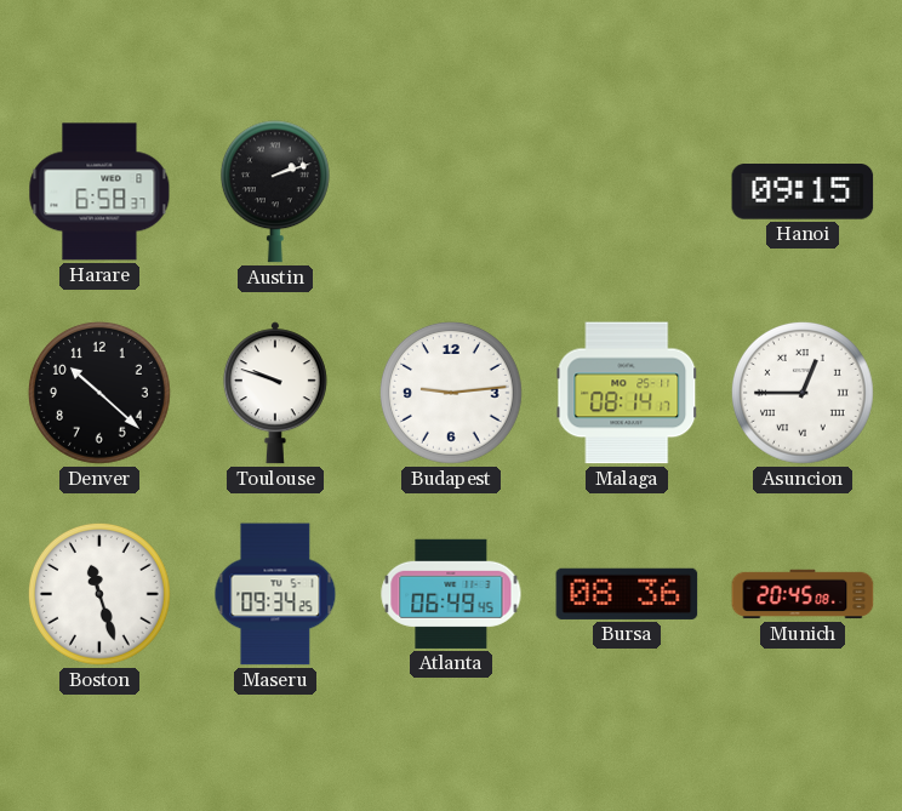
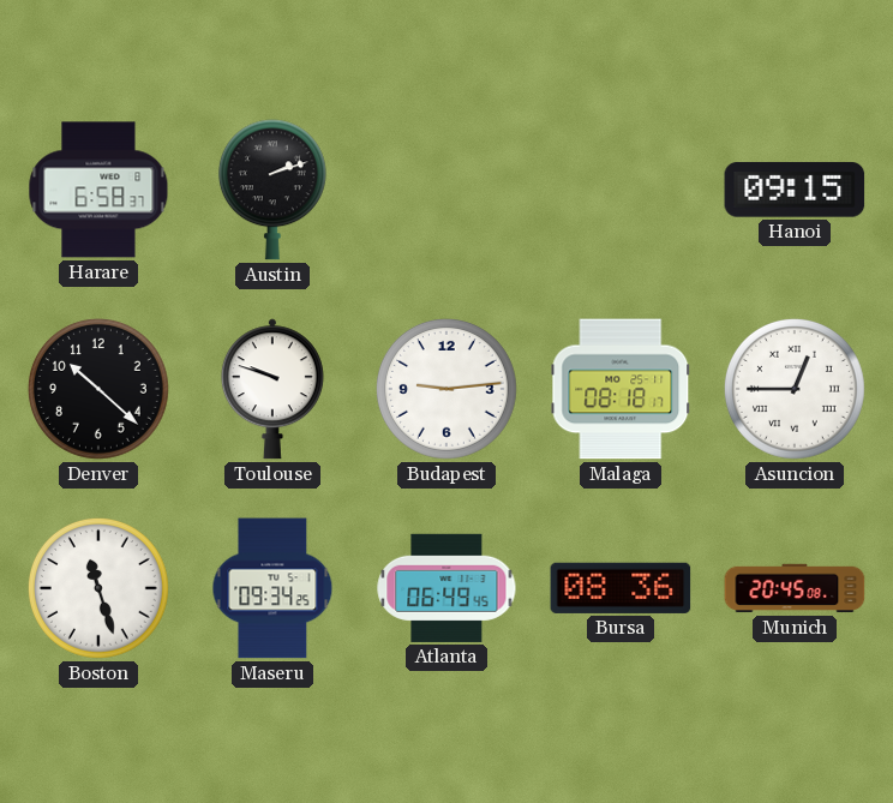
Malaga: 08:14 -> 08:18 (621, 389)
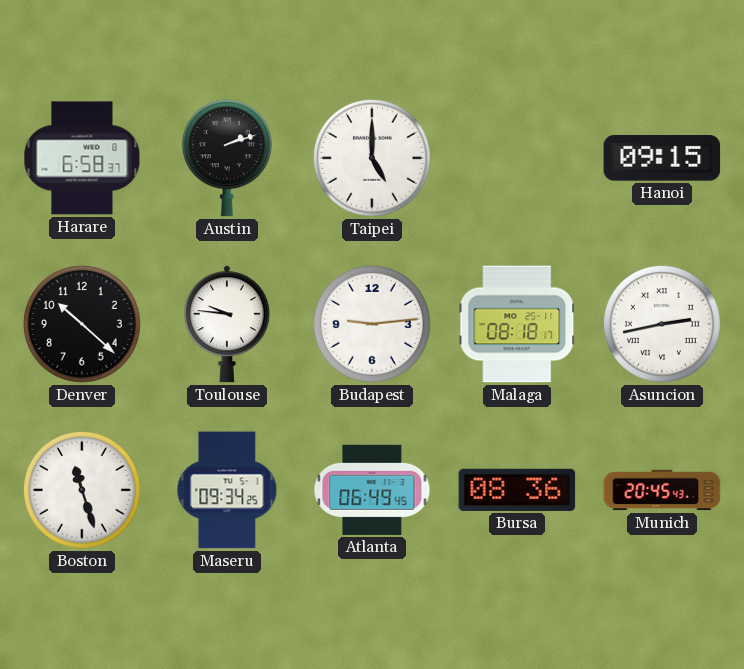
Taipei: none -> 5:00 (372, 158)
Toulouse: 9:48 -> 9:46 (227, 324)
Asuncion: 12:45 -> 2:43 (662, 324)
Munich: 20:45:08 -> 20:45:43 (662, 490)
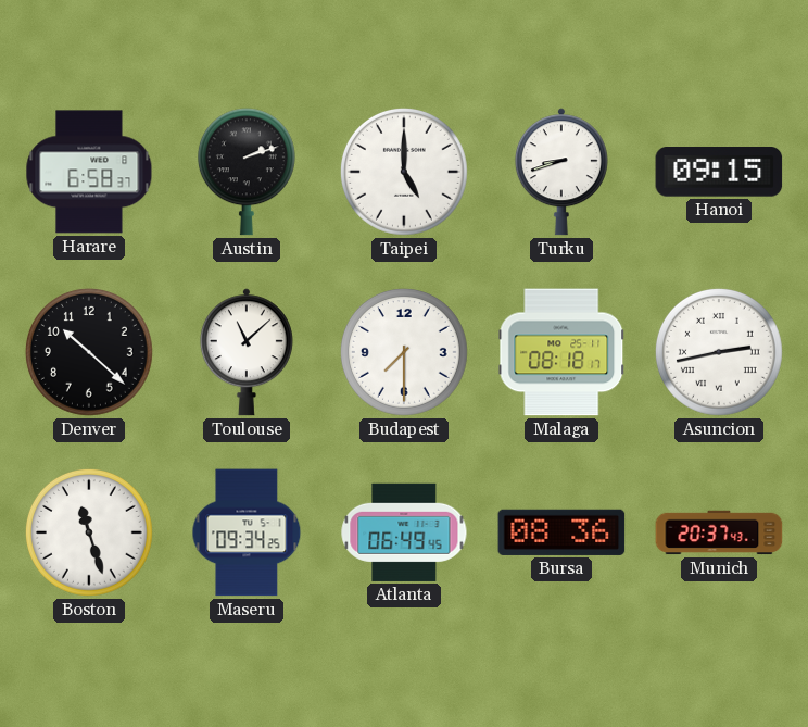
Turku: none -> 8:42 (561, 172)
Toulouse: 9:46 -> 11:08 (247, 352)
Budapest: 9:14 -> 7:30 (404, 352)
Munich: 20:45 -> 20:37 (719, 532)
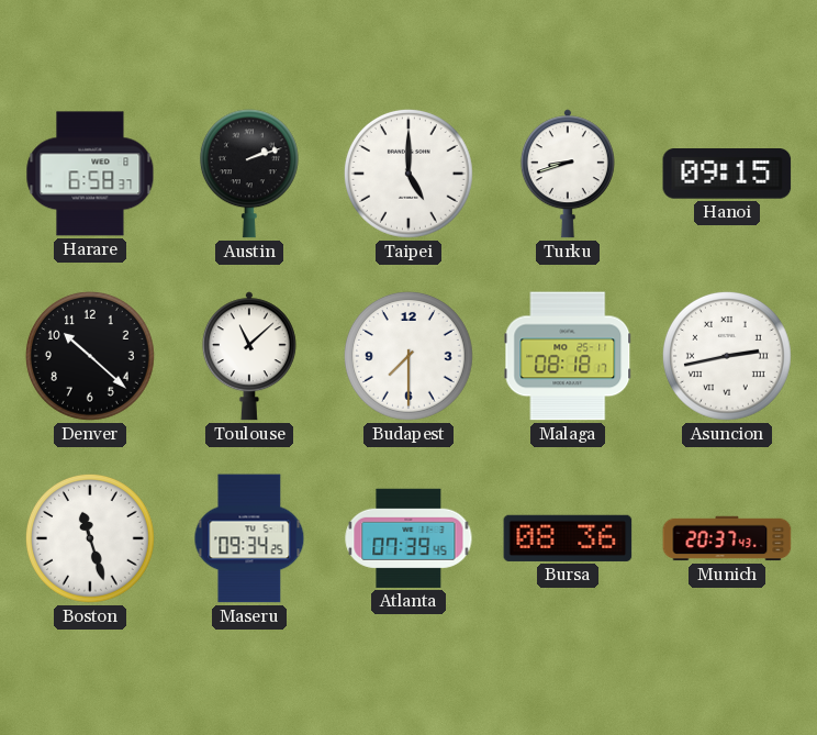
Atlanta: 06:49 -> 07:39 (408, 538)
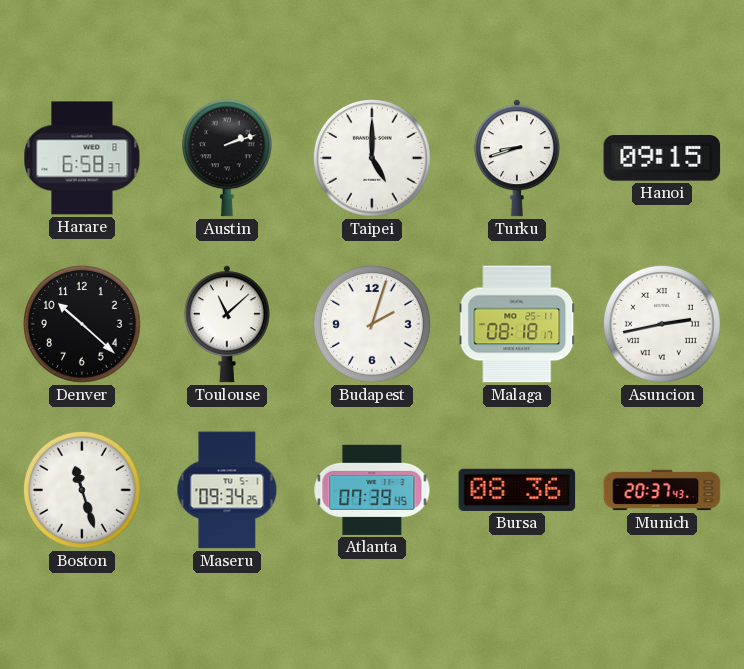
Budapest: 7:30 -> 2:03 (372, 324)
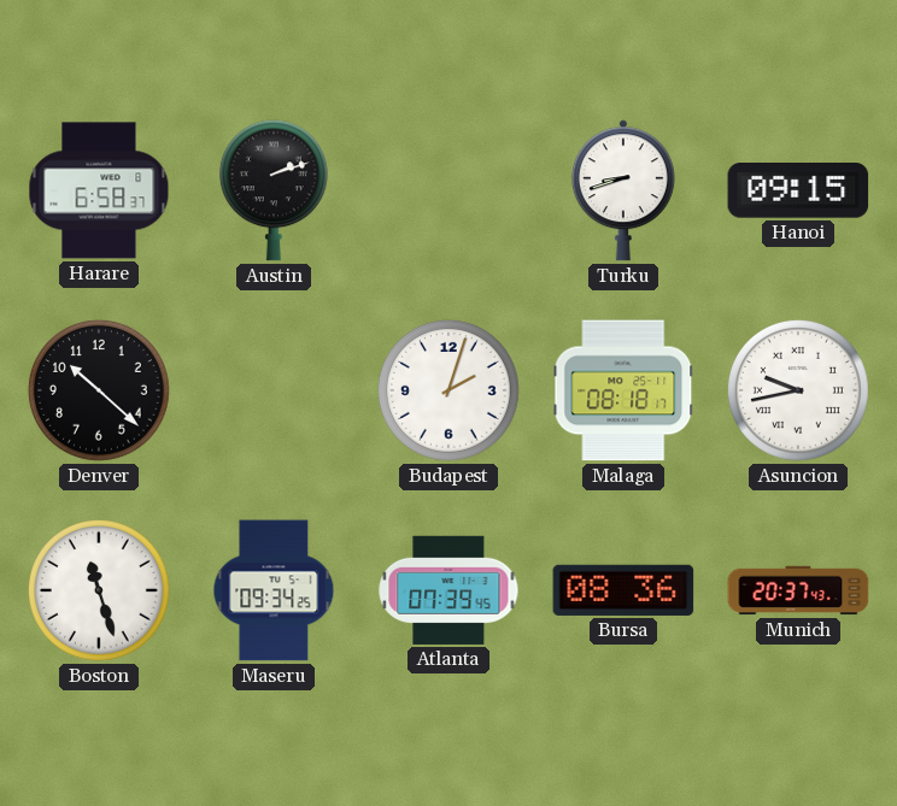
Taipei: 5:00 -> none (372, 158)
Toulouse: 11:08 -> none (227, 324)
Asuncion: 2:43 -> 9:43 (798, 390)
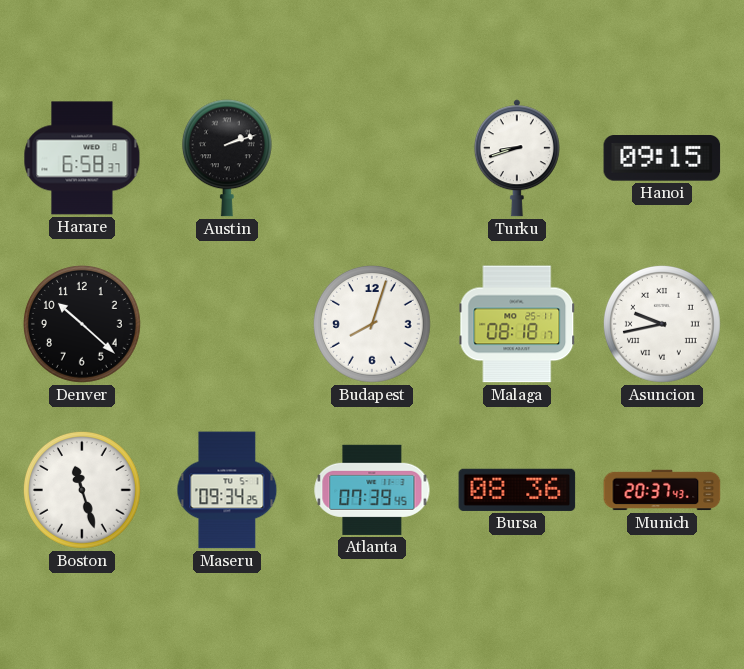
Budapest: 2:03 -> 8:03 (372, 324)
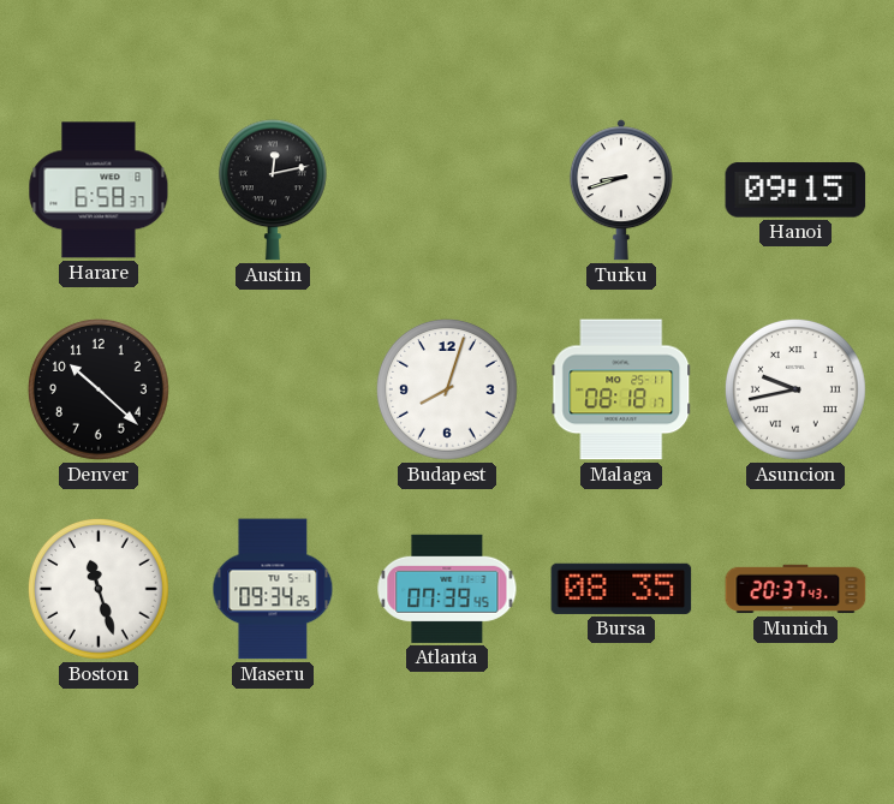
Austin: 2:12 -> 12:13 (273, 190)
Bursa: 08:36 -> 08:35 (621, 589)
